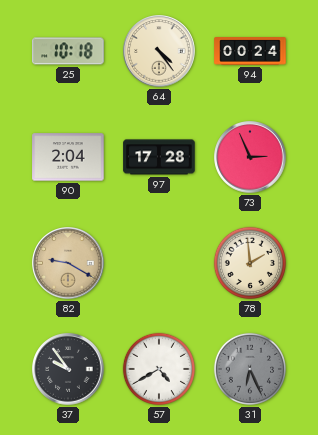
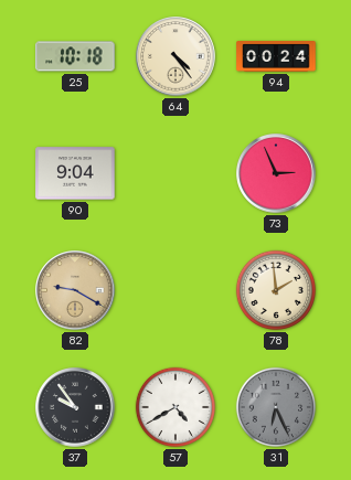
90: 2:04 -> 9:04 (75, 173)
97: 17:28 -> none (159, 157)
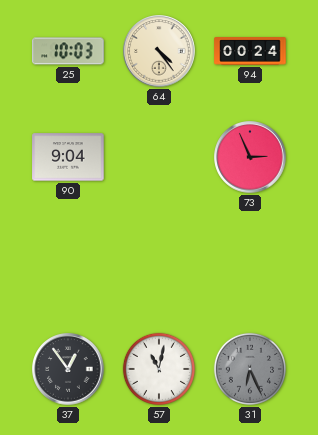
25: 10:18 -> 10:03 (68, 51)
82: 9:20 -> none (75, 290)
78: 1:59 -> none (276, 290)
37: 9:54 -> 12:54 (68, 369)
57: 4:40 -> 11:02 (159, 369)
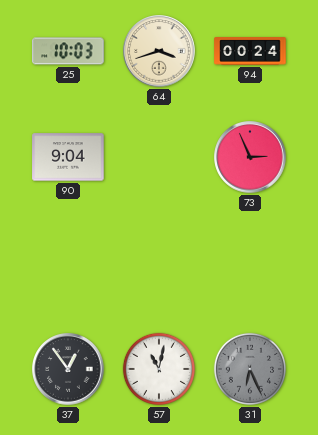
64: 4:24 -> 3:42 (159, 51)
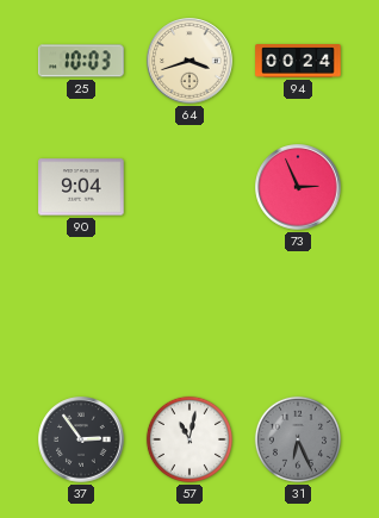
37: 12:54 -> 2:54 (81, 439)
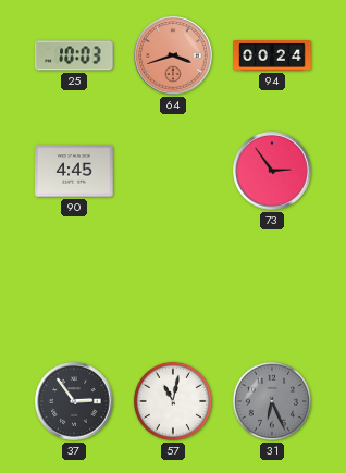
64 dial: cream -> salmon (173, 55)
90: 9:04 -> 4:45 (74, 171)
73: 2:56 -> 2:54 (272, 171)
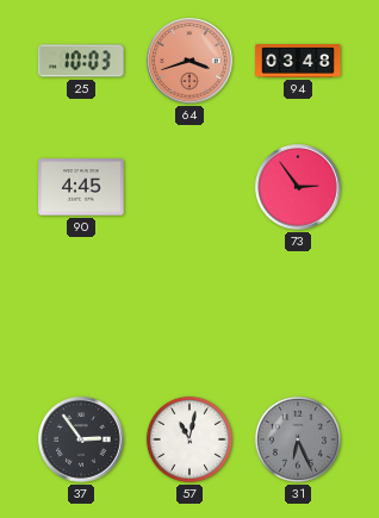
94: 00:24 -> 03:48 (298, 61)
